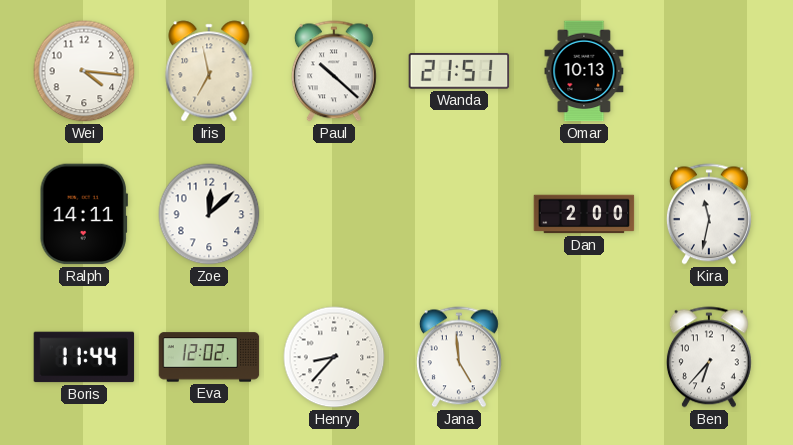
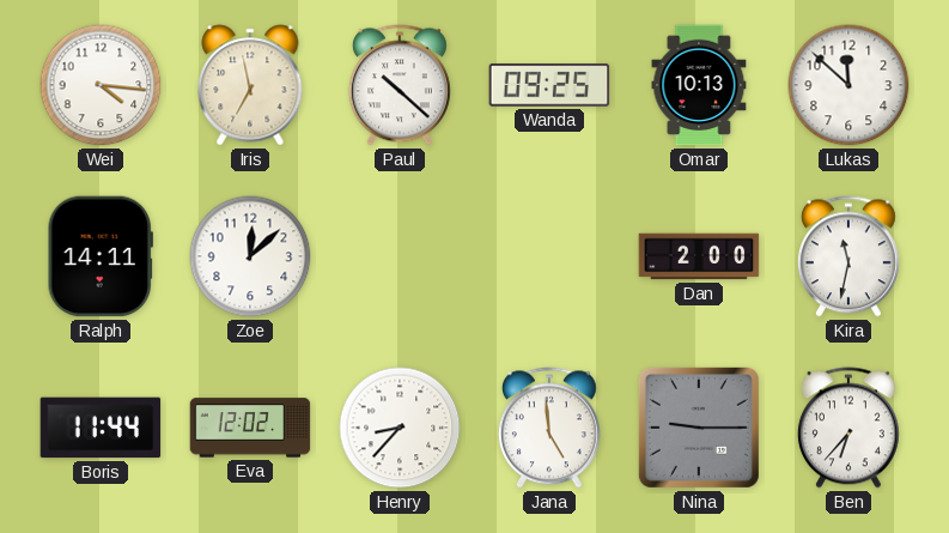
Wanda: 21:51 -> 09:25 (549, 85)
Lukas: none -> 11:52 (848, 85)
Nina: none -> 9:15 (699, 428)
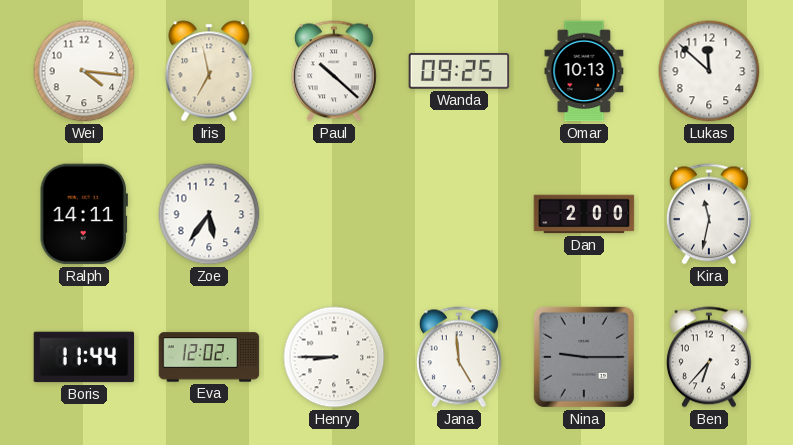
Zoe: 12:08 -> 5:36 (209, 214)
Henry: 8:37 -> 8:45 (334, 357)
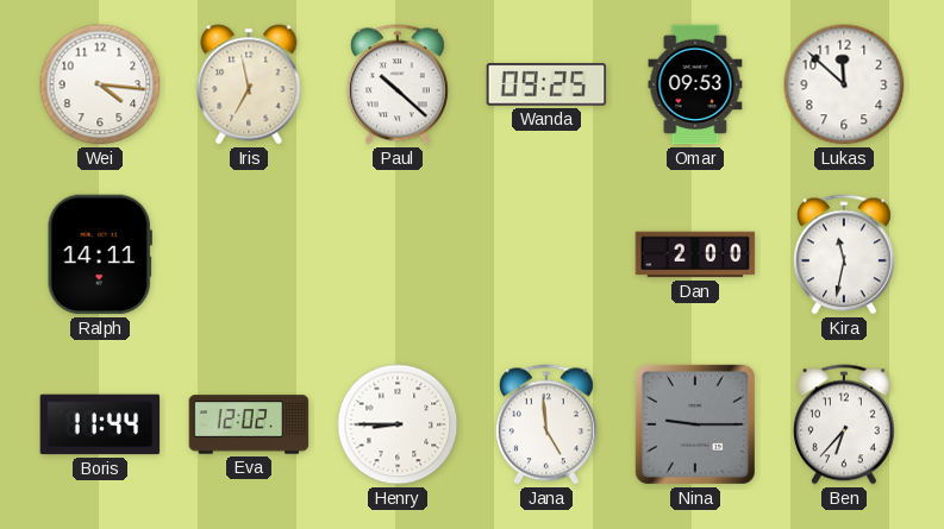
Omar: 10:13 -> 09:53 (695, 84)
Zoe: 5:36 -> none (209, 214)
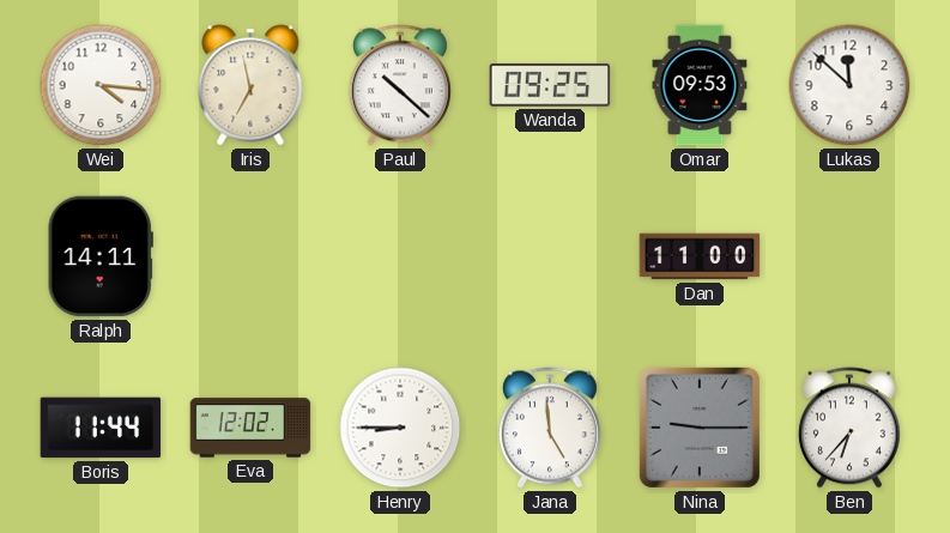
Dan: 2:00 -> 11:00 (700, 256)
Kira: 11:32 -> none (844, 254)
